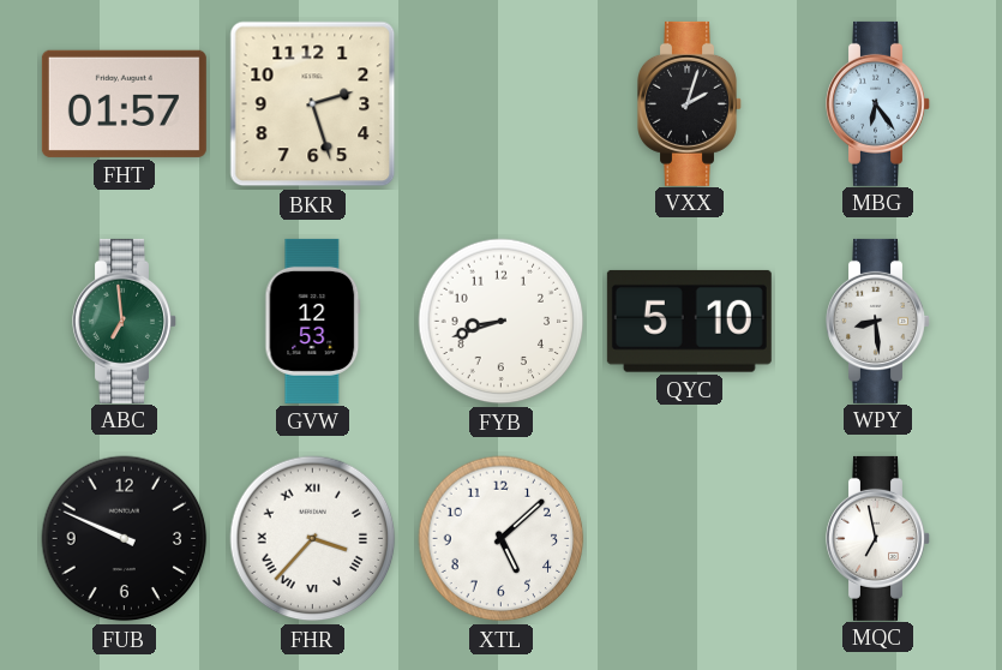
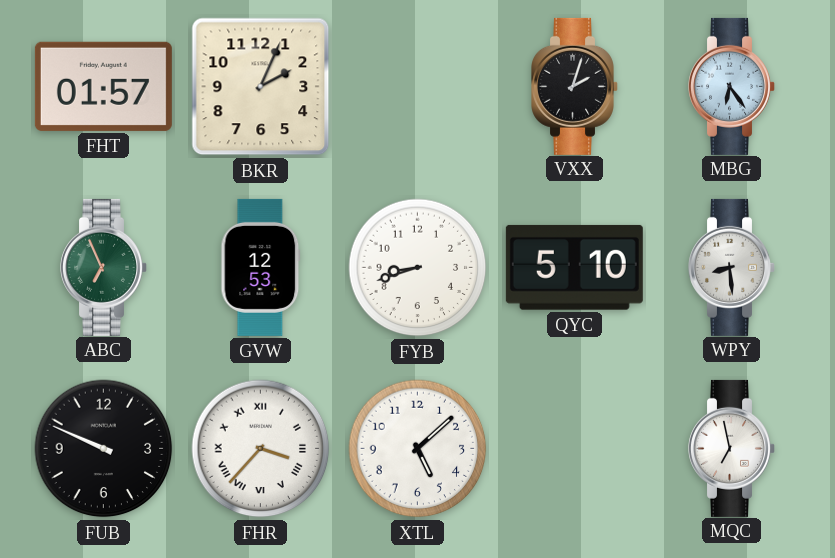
BKR: 2:27 -> 2:04 (261, 87)
ABC: 6:59 -> 6:56 (104, 267)
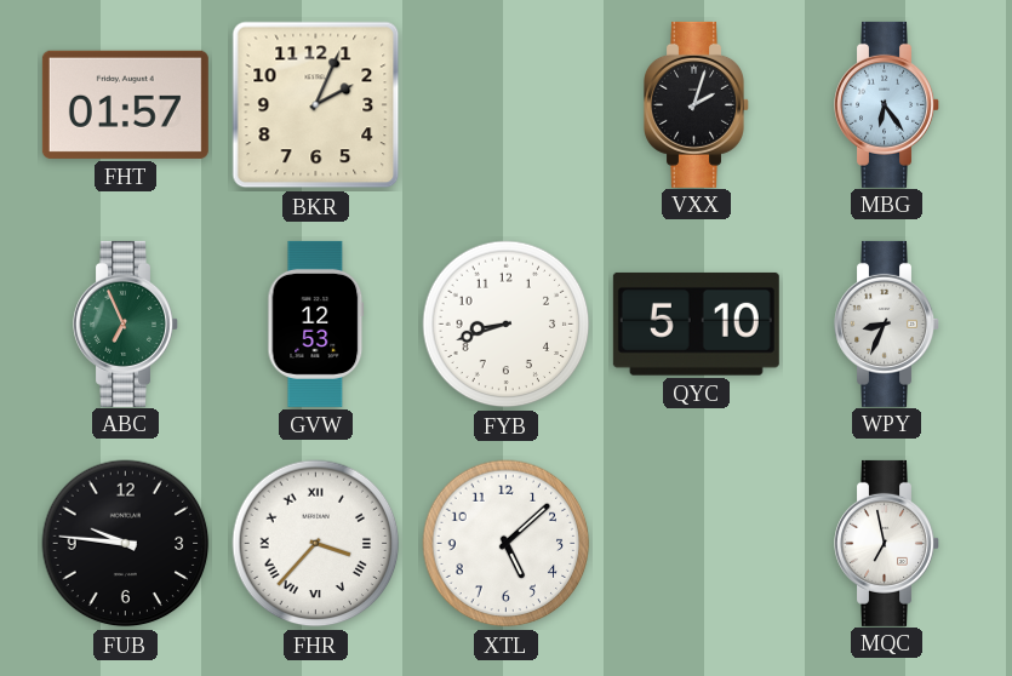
WPY: 8:29 -> 8:34 (887, 323)
FUB: 9:49 -> 9:46 (126, 544)
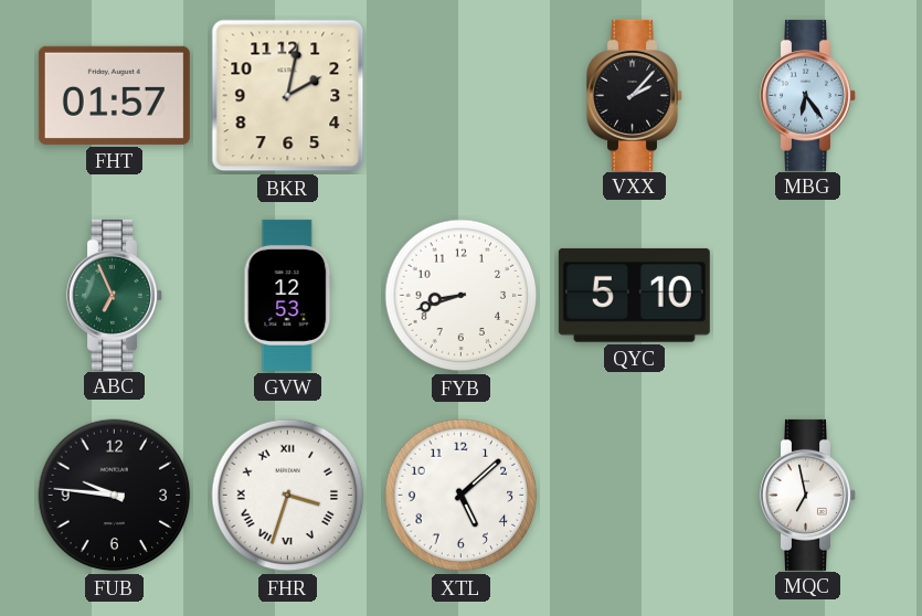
BKR: 2:04 -> 2:02 (288, 96)
VXX: 2:03 -> 2:07 (635, 95)
WPY: 8:34 -> none (887, 323)
FHR: 3:37 -> 3:33 (288, 496)
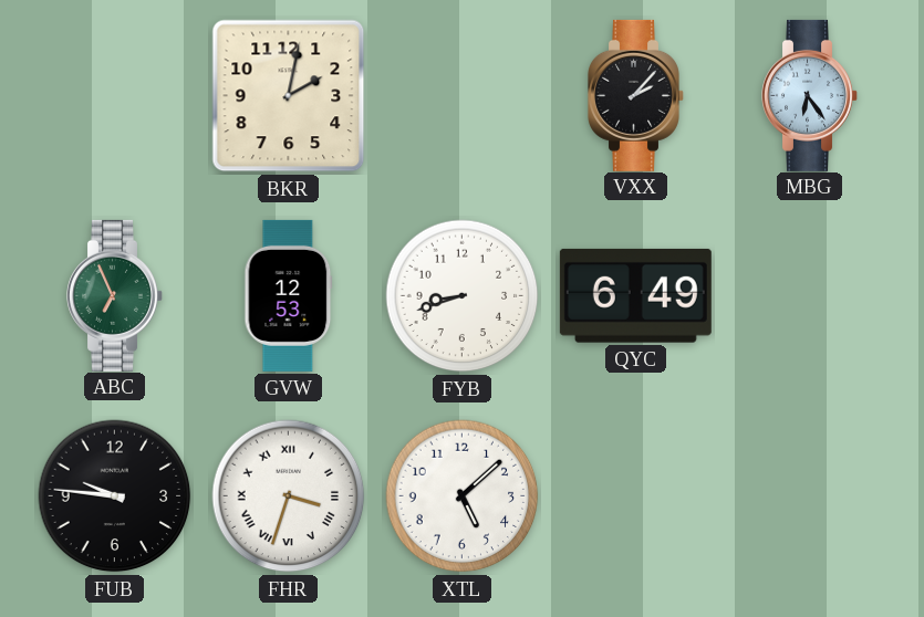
FHT: 01:57 -> none (114, 95)
QYC: 5:10 -> 6:49 (635, 295)
MQC: 6:58 -> none (808, 495)
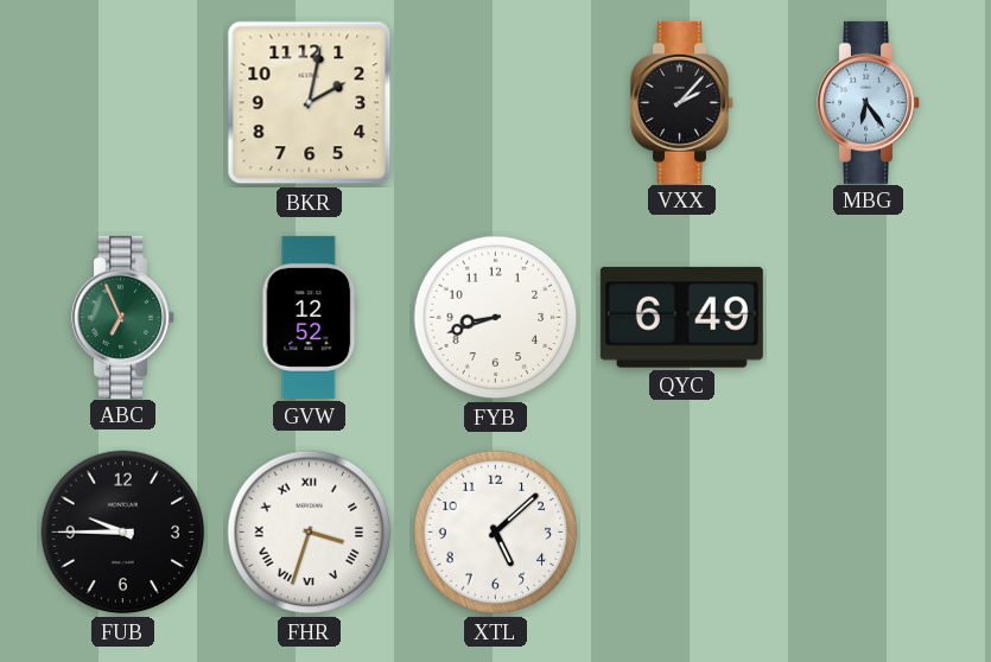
GVW: 12:53 -> 12:52 (310, 317)
FUB: 9:46 -> 9:45 (123, 533)
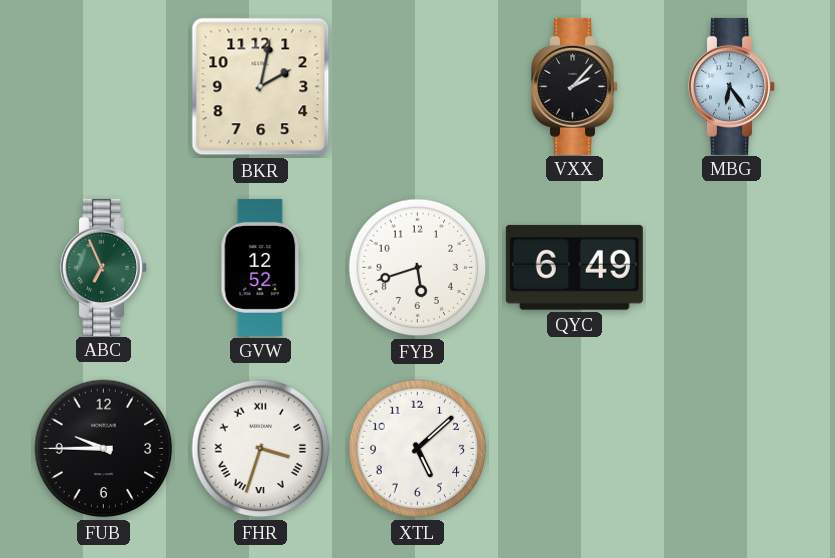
FYB: 8:42 -> 5:42 (418, 268)
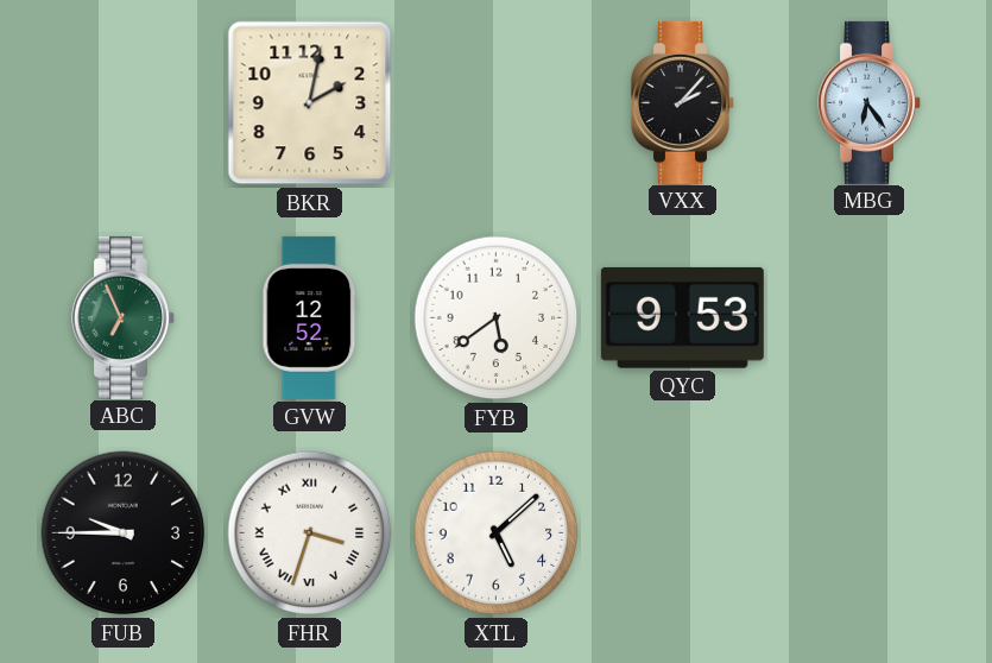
FYB: 5:42 -> 5:39 (497, 318)
QYC: 6:49 -> 9:53 (682, 317)
